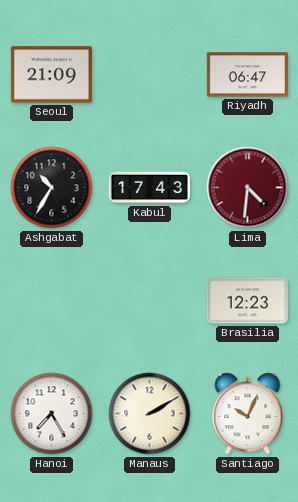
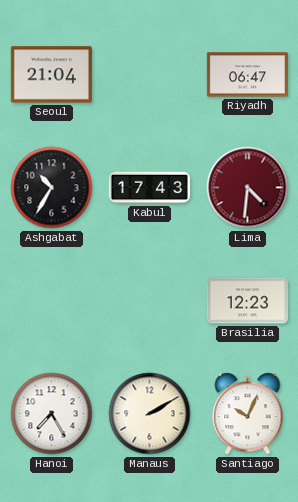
Seoul: 21:09 -> 21:04 (51, 75)
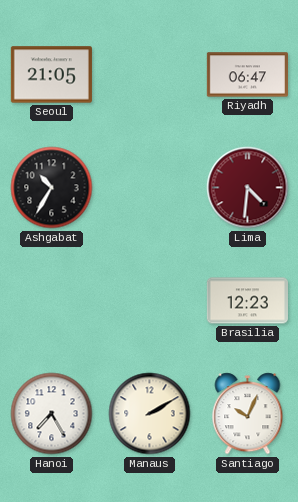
Seoul: 21:04 -> 21:05 (51, 75)
Kabul: 17:43 -> none (149, 188)
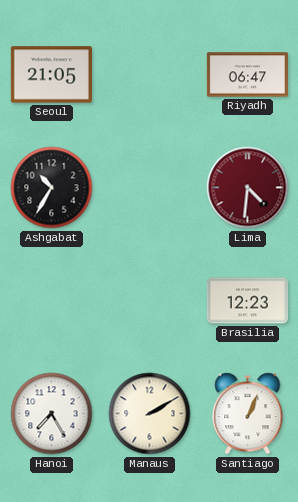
Santiago: 10:04 -> 1:04 (248, 414)
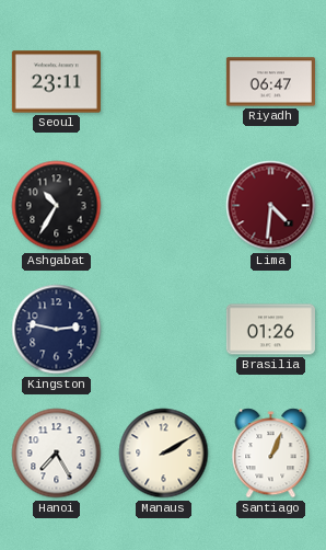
Seoul: 21:05 -> 23:11 (56, 82)
Kingston: none -> 2:47 (57, 330)
Brasilia: 12:23 -> 01:26 (270, 330)
